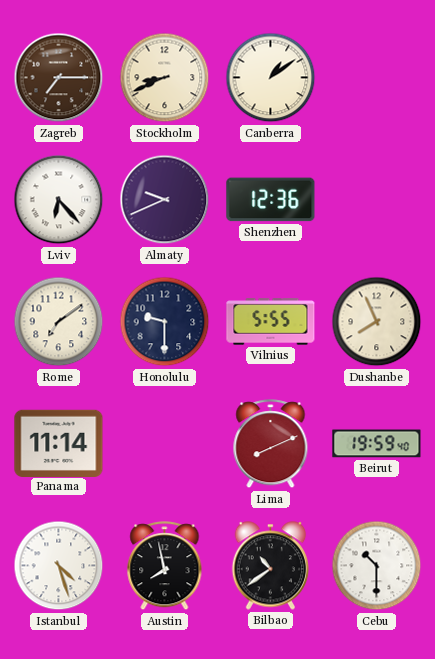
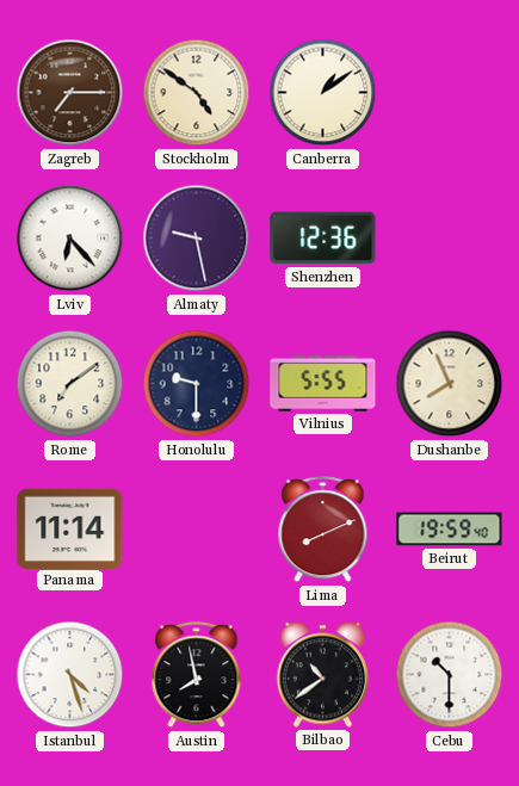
Stockholm: 8:41 -> 4:51 (197, 93)
Almaty: 9:41 -> 9:28 (197, 239)
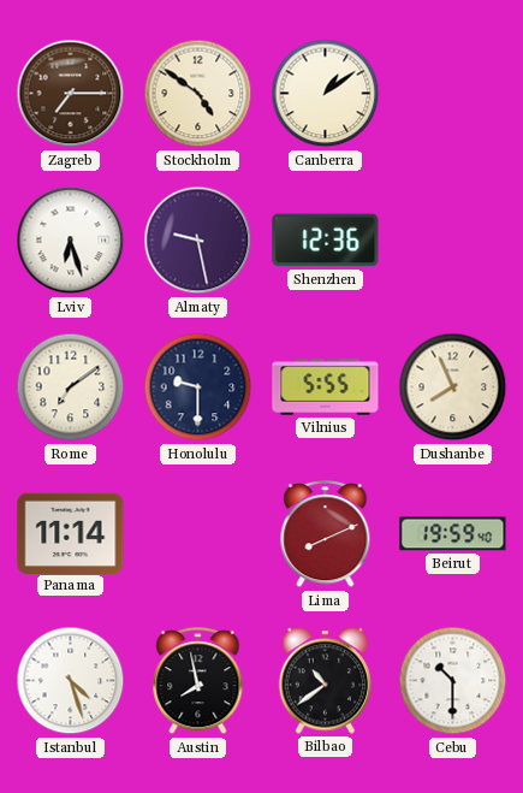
Lviv: 6:23 -> 6:27 (71, 241)
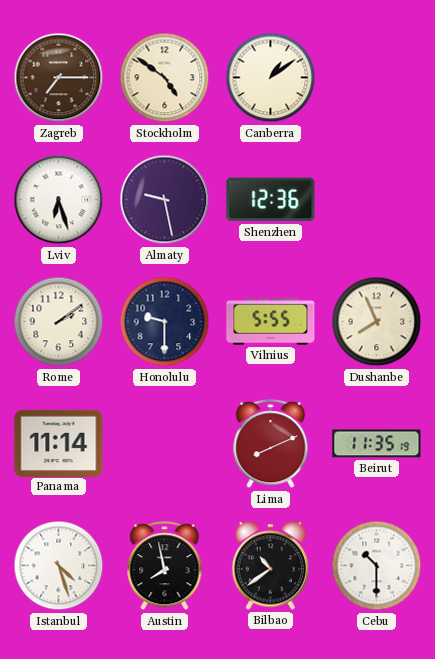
Rome: 7:09 -> 2:09 (59, 322)
Beirut: 19:59 -> 11:35 (377, 444)
